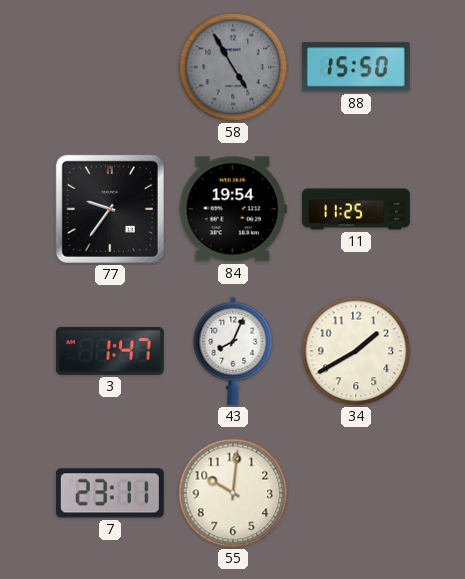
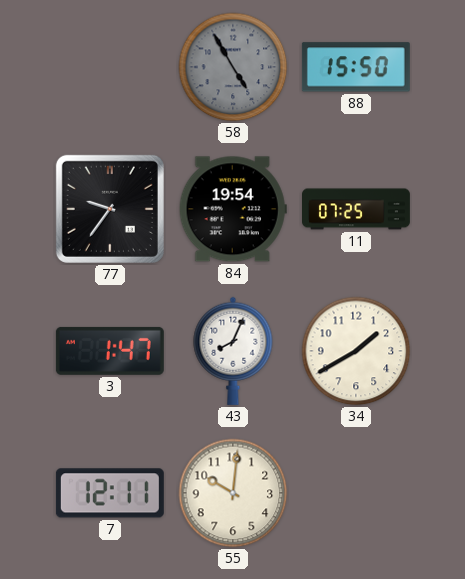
11: 11:25 -> 07:25 (357, 209)
7: 23:11 -> 12:11 (110, 493)
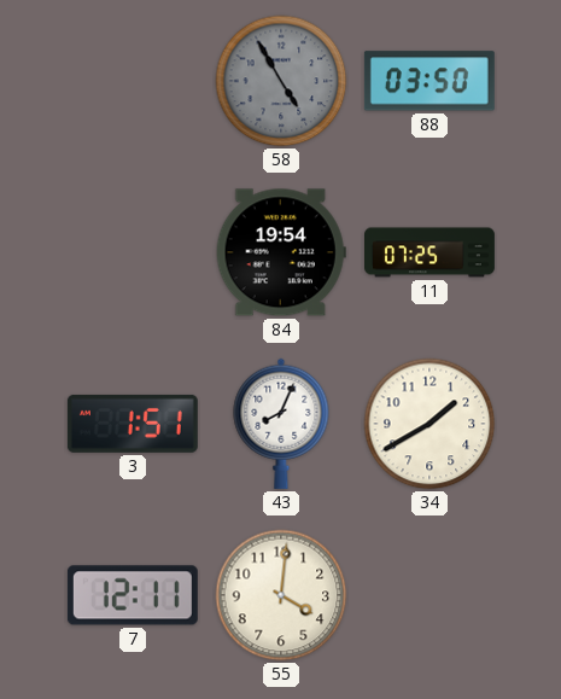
88: 15:50 -> 03:50 (429, 81)
77: 9:36 -> none (110, 209)
3: 1:47 -> 1:51 (133, 424)
55: 10:01 -> 4:01 (281, 595)
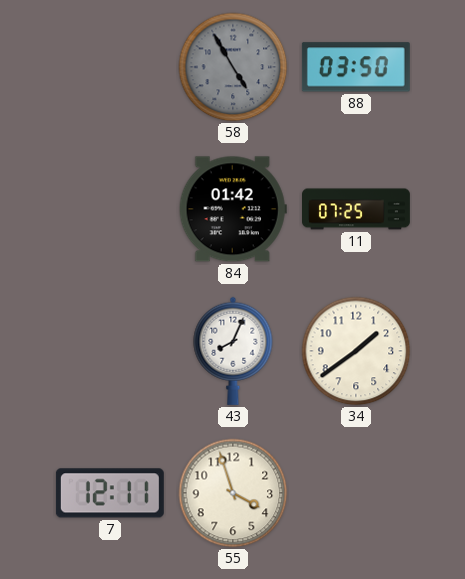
84: 19:54 -> 01:42 (233, 209)
3: 1:51 -> none (133, 424)
34: 1:40 -> 1:39 (356, 351)
55: 4:01 -> 3:57 (233, 493)
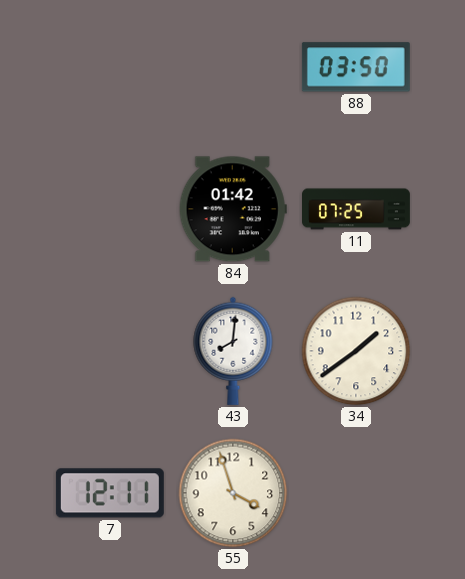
58: 4:55 -> none (233, 67)
43: 8:04 -> 8:01 (233, 351)
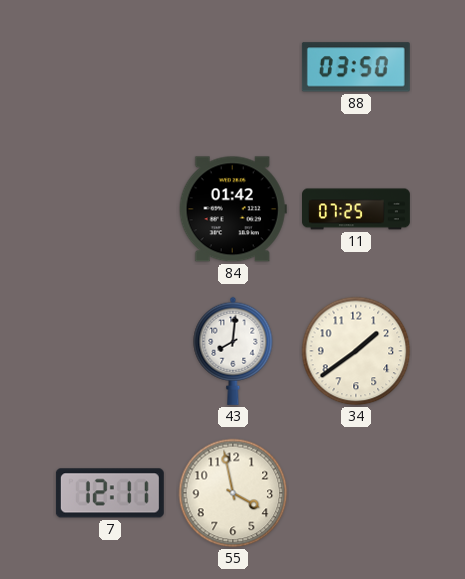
55: 3:57 -> 3:58 (233, 493)
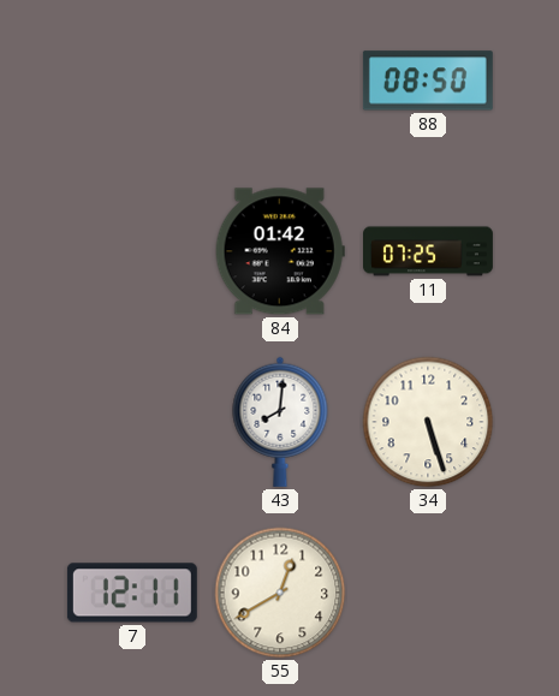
88: 03:50 -> 08:50 (428, 81)
34: 1:39 -> 5:27 (428, 422)
55: 3:58 -> 12:40 (280, 593)
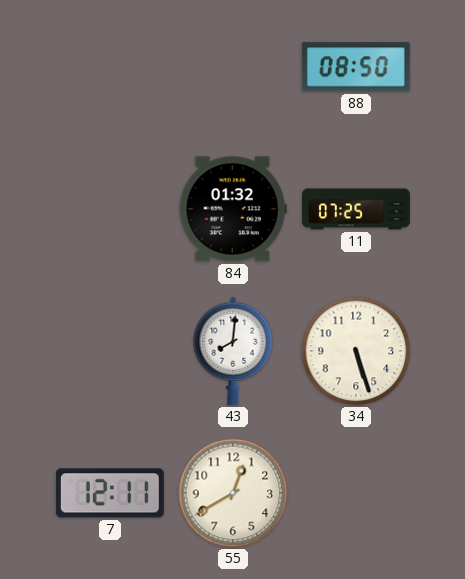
84: 01:42 -> 01:32 (233, 209)
